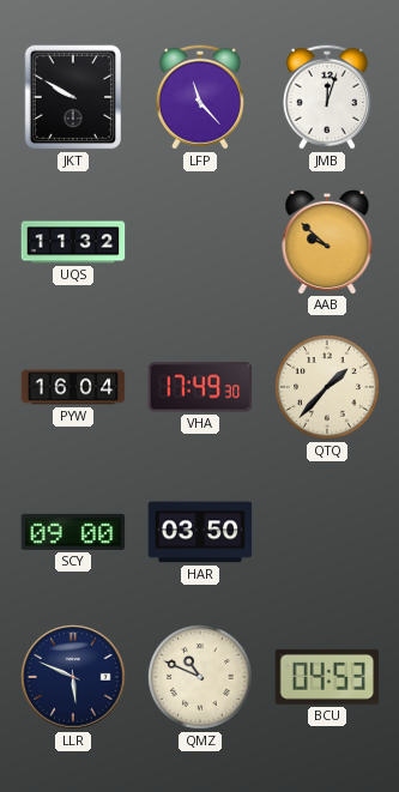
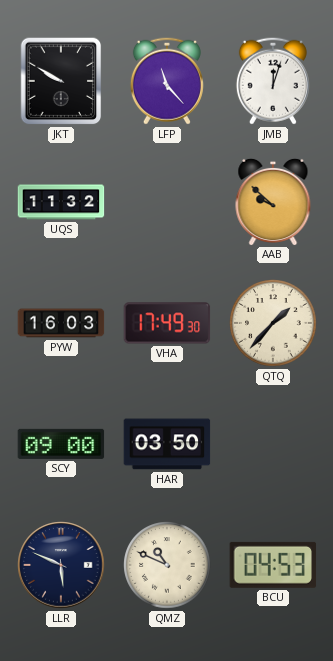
PYW: 16:04 -> 16:03 (61, 323)
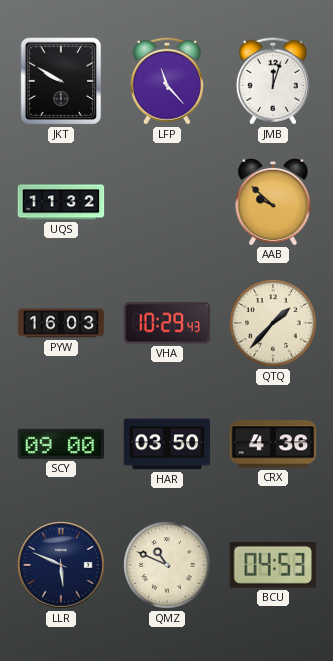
VHA: 17:49 -> 10:29 (167, 323)
CRX: none -> 4:36 (273, 444)
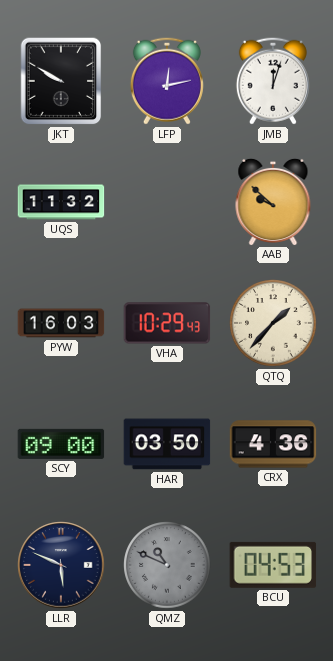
LFP: 11:23 -> 12:13 (167, 81)
QMZ dial: cream -> grey (167, 565)
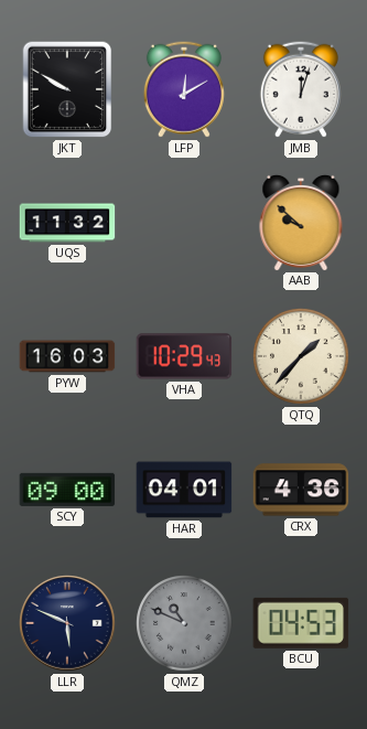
LFP: 12:13 -> 12:10 (184, 89)
HAR: 03:50 -> 04:01 (184, 490)
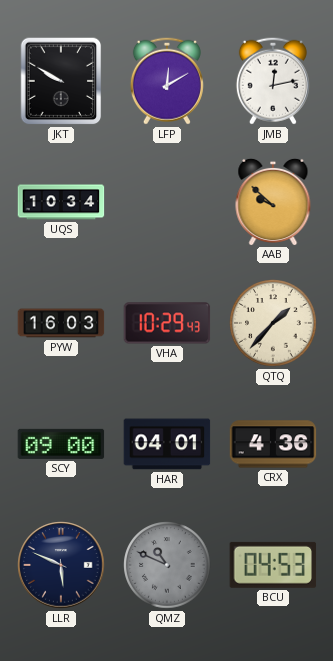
JMB: 12:03 -> 12:13 (273, 81)
UQS: 11:32 -> 10:34 (61, 202)
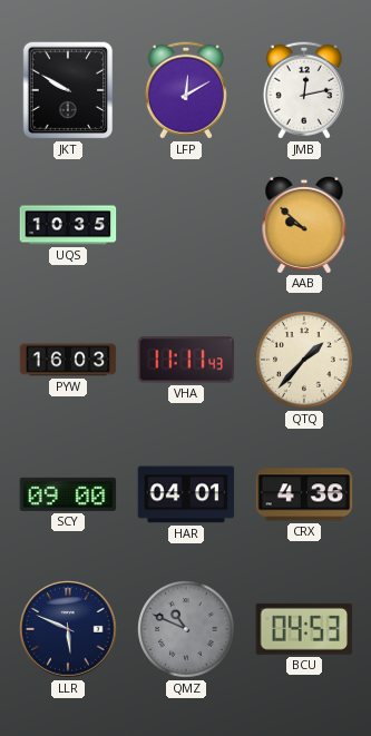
UQS: 10:34 -> 10:35 (68, 225)
VHA: 10:29 -> 11:11 (186, 360)
